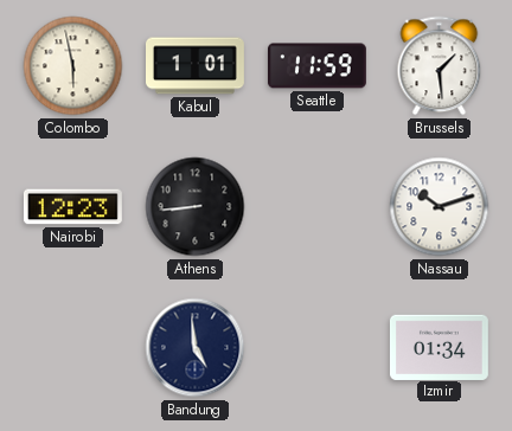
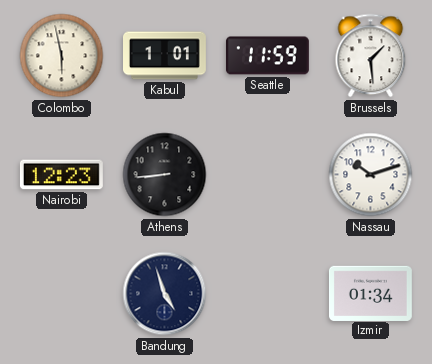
Bandung: 4:59 -> 4:57 (165, 294)
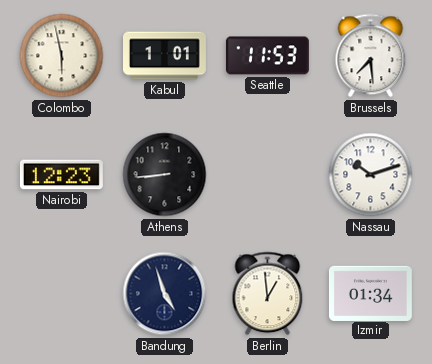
Seattle: 11:59 -> 11:53 (267, 56)
Brussels: 1:29 -> 7:29 (371, 56)
Berlin: none -> 12:59 (268, 294)
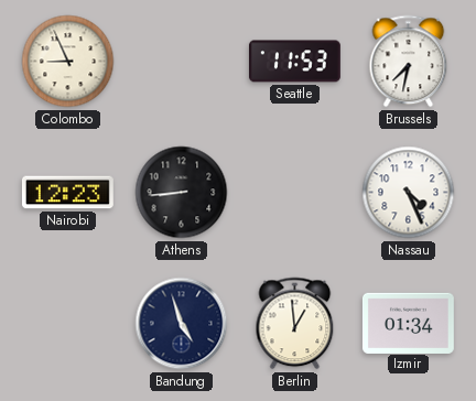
Colombo: 5:58 -> 8:56 (68, 62)
Kabul: 1:01 -> none (165, 56)
Brussels: 7:29 -> 7:32 (409, 62)
Nassau: 10:12 -> 4:26 (409, 193)
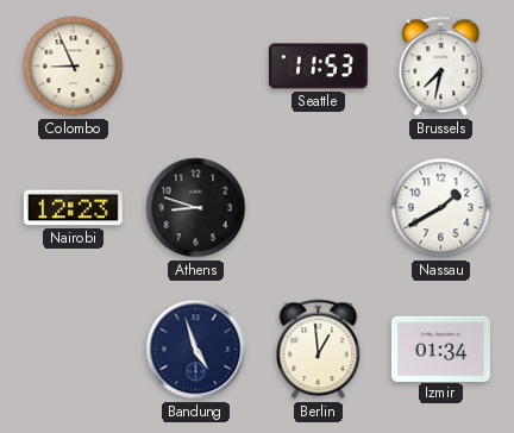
Athens: 8:44 -> 8:48 (196, 208)
Nassau: 4:26 -> 1:40 (441, 208)
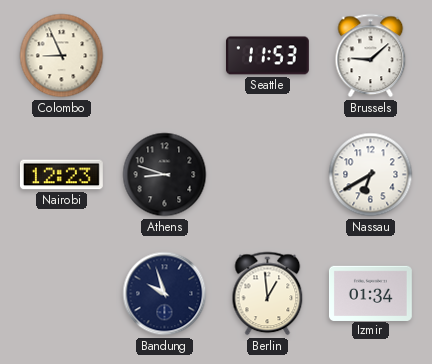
Brussels: 7:32 -> 9:08 (371, 56)
Nassau: 1:40 -> 6:40 (371, 175)
Bandung: 4:57 -> 9:57 (165, 294)
